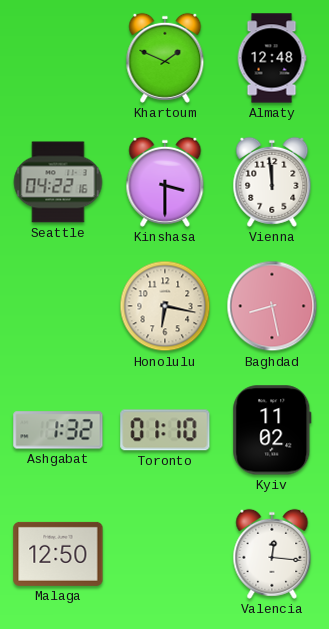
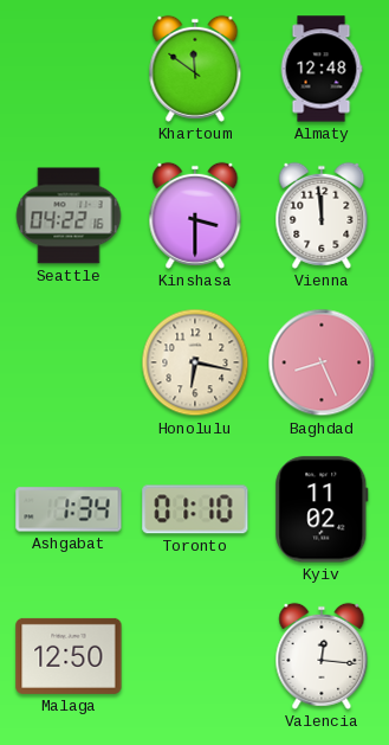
Khartoum: 1:49 -> 11:51 (195, 69)
Baghdad: 8:28 -> 8:26 (322, 362)
Ashgabat: 1:32 -> 1:34 (69, 509)
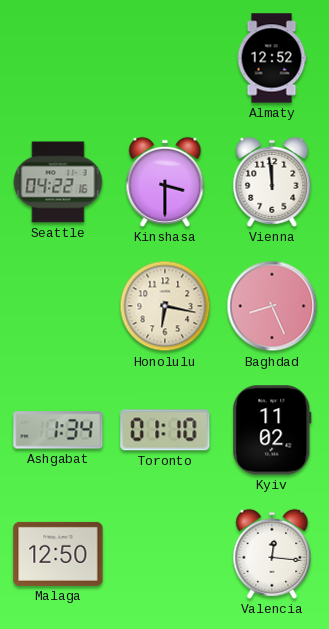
Khartoum: 11:51 -> none (195, 69)
Almaty: 12:48 -> 12:52 (272, 58)
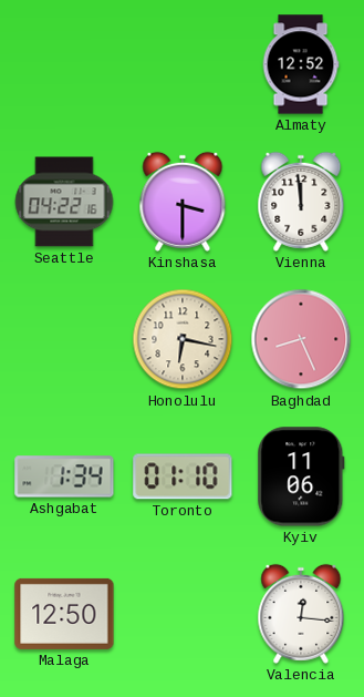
Kyiv: 11:02 -> 11:06 (301, 476)
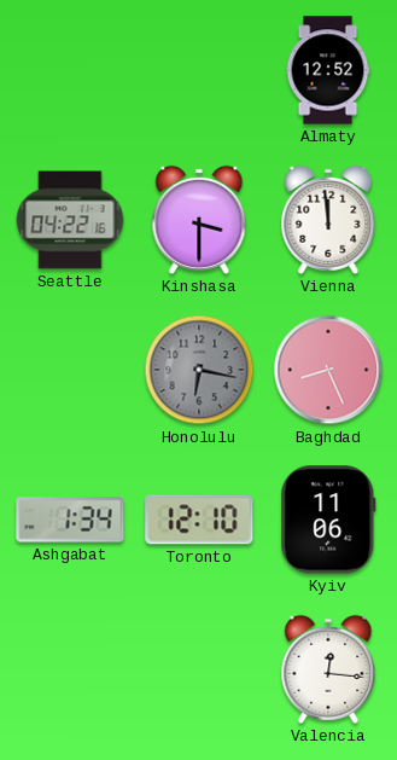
Honolulu dial: cream -> grey (199, 370)
Toronto: 01:10 -> 12:10 (199, 520)
Malaga: 12:50 -> none (64, 614)
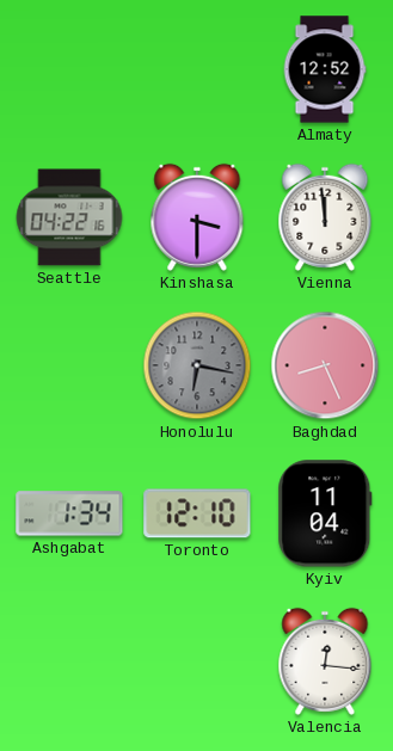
Kyiv: 11:06 -> 11:04 (325, 513)
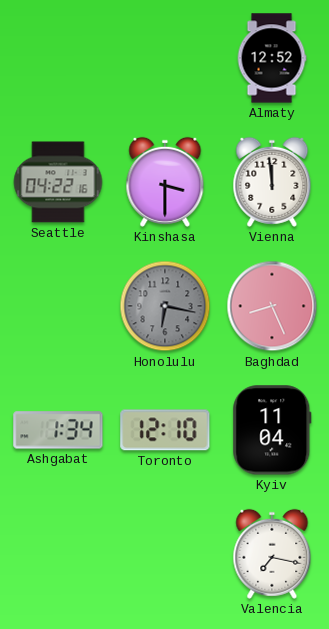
Valencia: 12:16 -> 7:17 (272, 554)
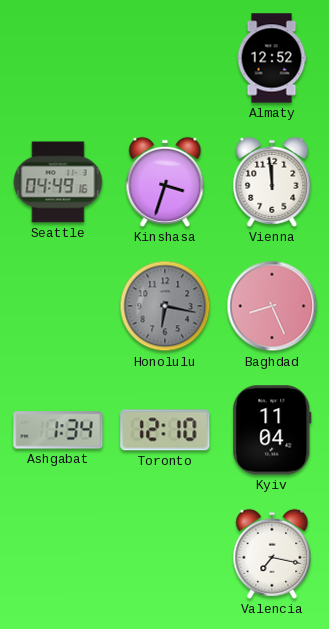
Seattle: 04:22 -> 04:49 (58, 182)
Kinshasa: 3:30 -> 3:33 (165, 182)
